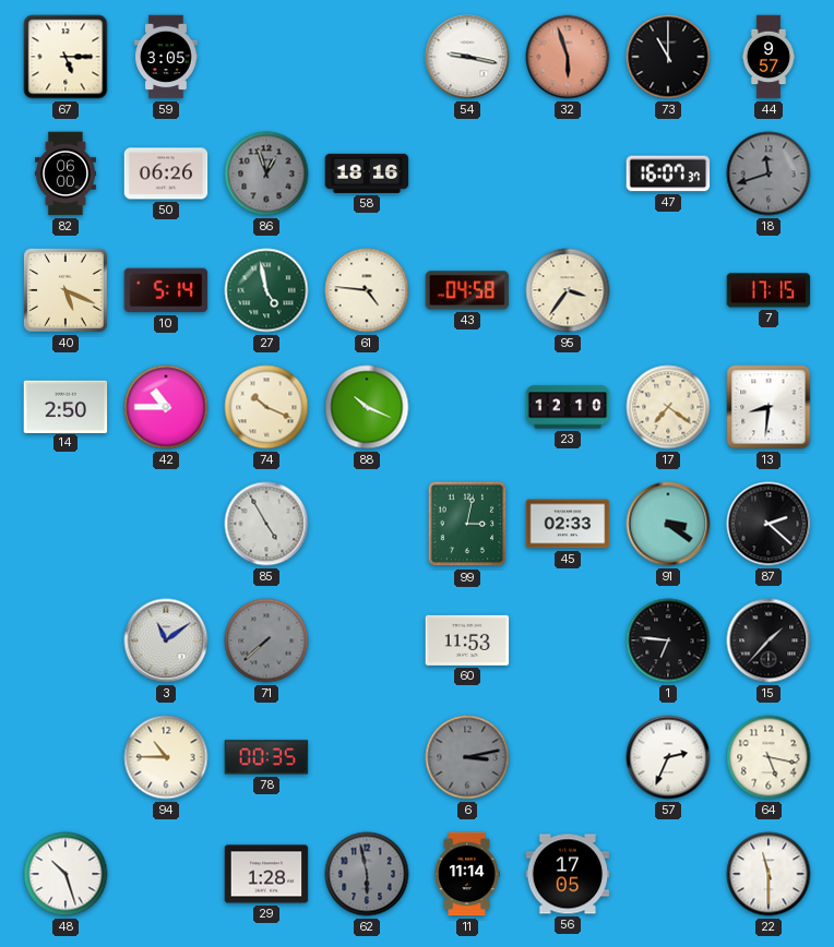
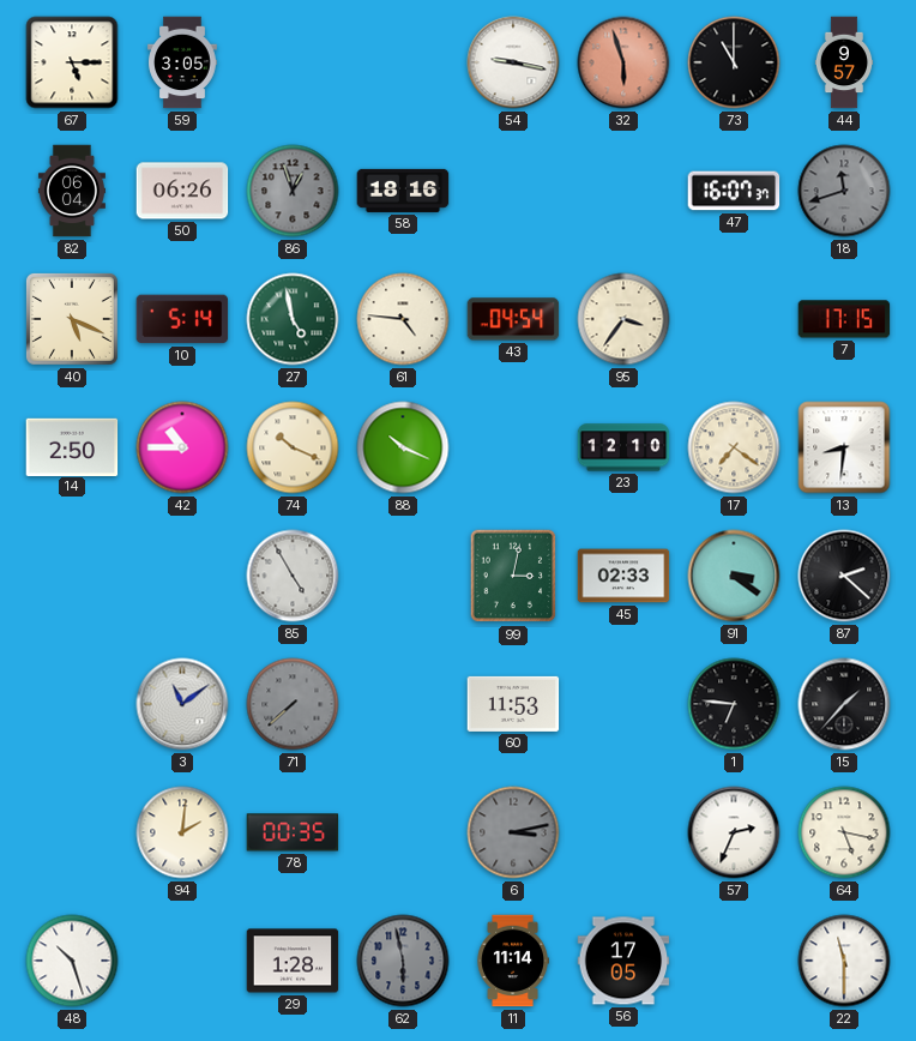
82: 06:00 -> 06:04 (72, 191)
43: 04:58 -> 04:54 (513, 319)
94: 10:45 -> 2:01 (182, 832)
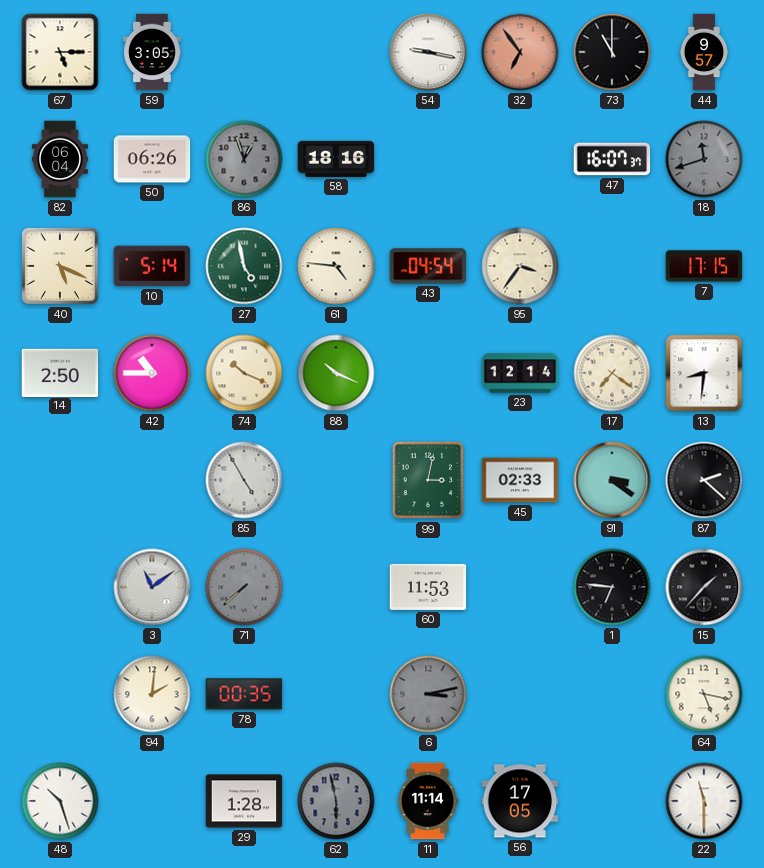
32: 5:57 -> 6:54 (520, 52)
23: 12:10 -> 12:14 (520, 373)
57: 2:34 -> none (734, 832)
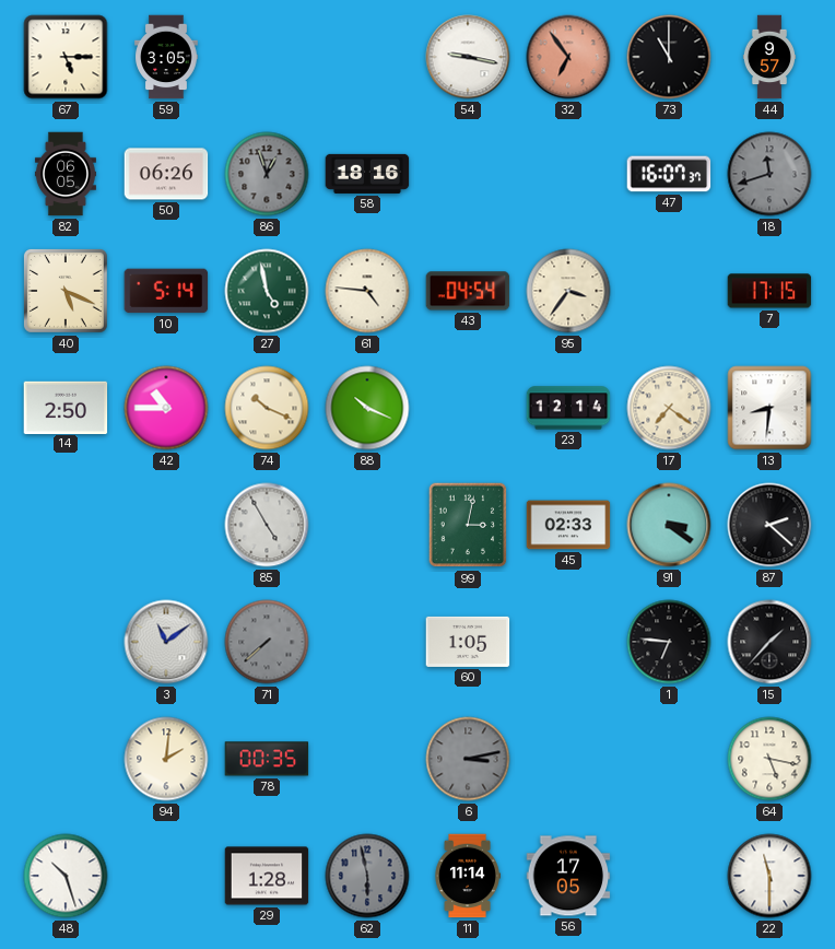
82: 06:04 -> 06:05 (66, 174)
60: 11:53 -> 1:05 (468, 642)
